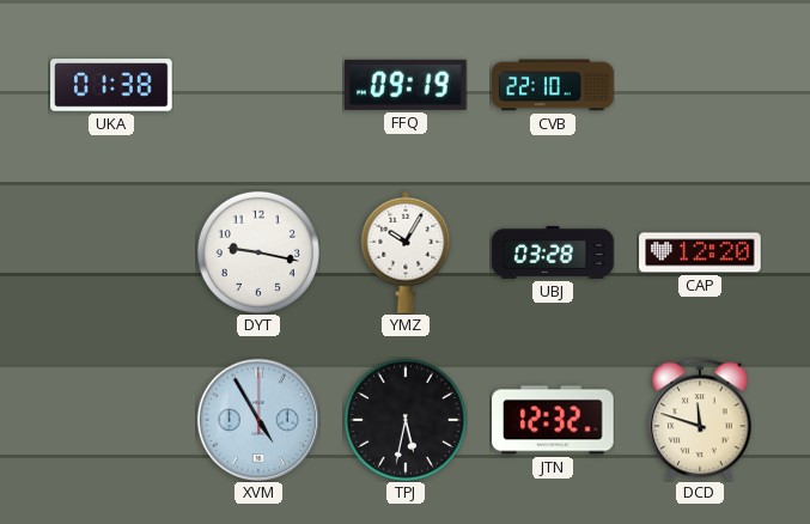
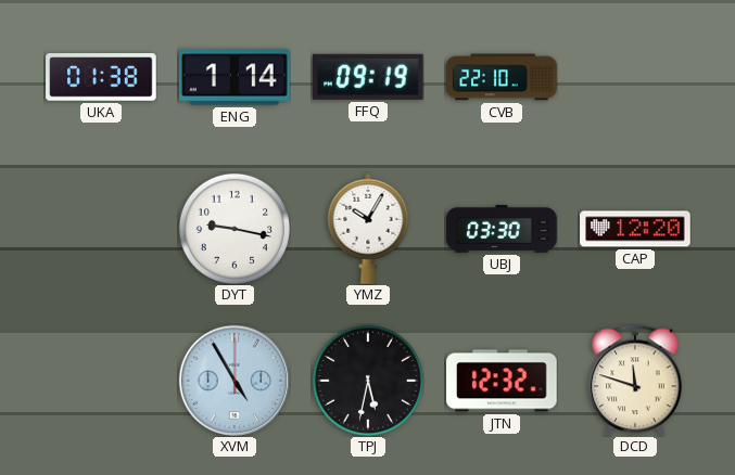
ENG: none -> 1:14 (235, 77)
UBJ: 03:28 -> 03:30 (502, 229)
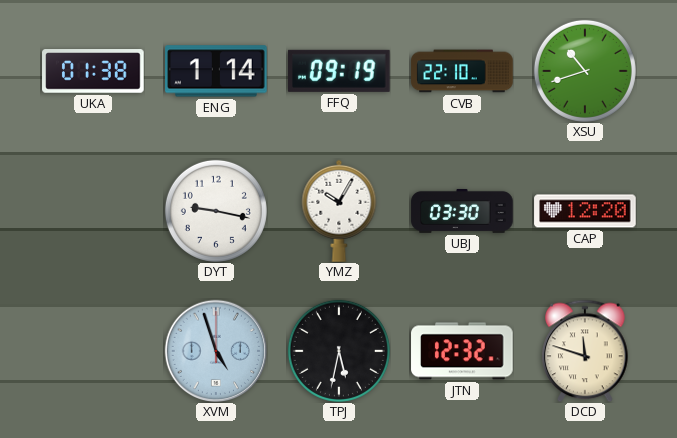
XSU: none -> 10:42 (585, 71)
XVM: 4:55 -> 4:57 (216, 351)
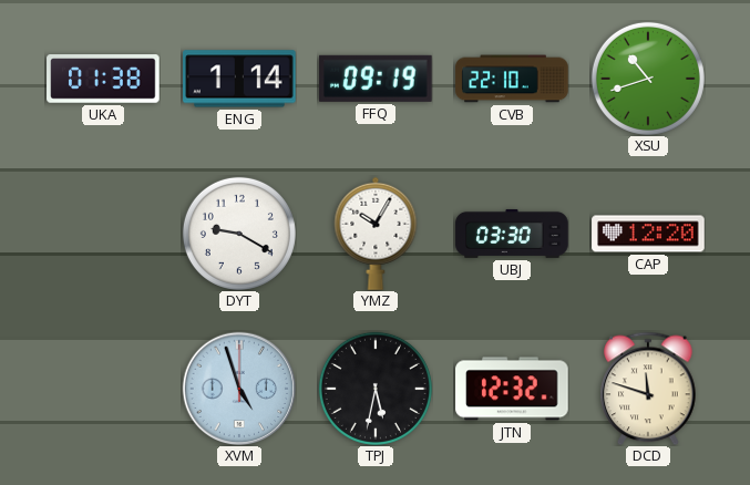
DYT: 9:17 -> 9:20 (239, 234)
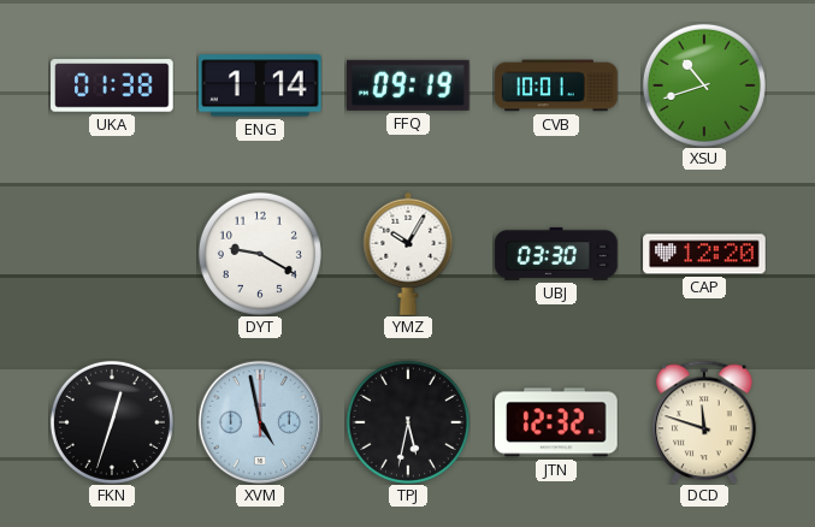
CVB: 22:10 -> 10:01 (556, 85)
FKN: none -> 12:33 (112, 422)
XVM: 4:57 -> 4:58 (260, 422)
